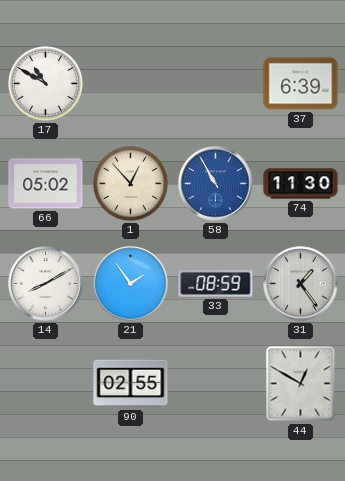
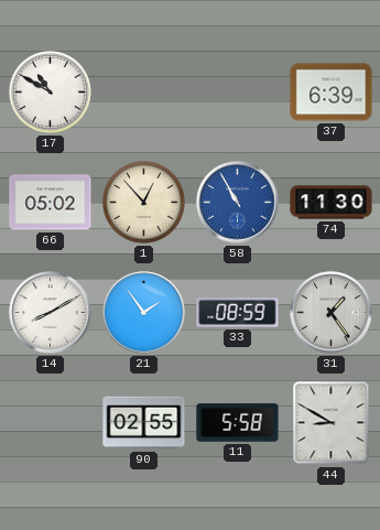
11: none -> 5:58 (238, 423)
44: 12:50 -> 8:50 (332, 423)
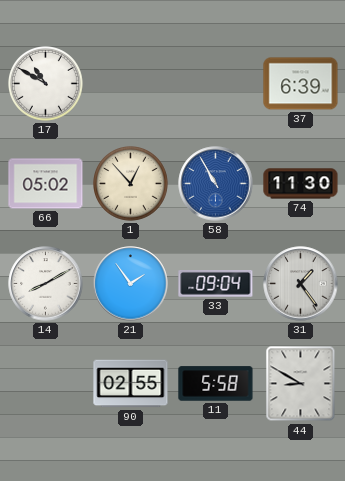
33: 08:59 -> 09:04 (216, 284)
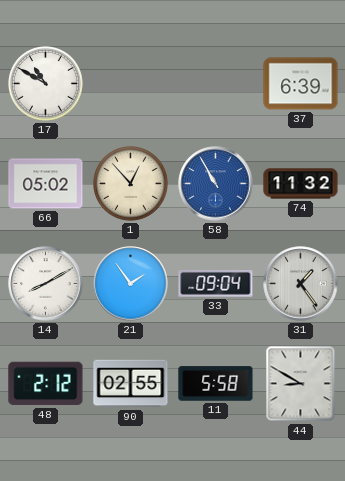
74: 11:30 -> 11:32 (301, 184)
48: none -> 2:12 (46, 384)
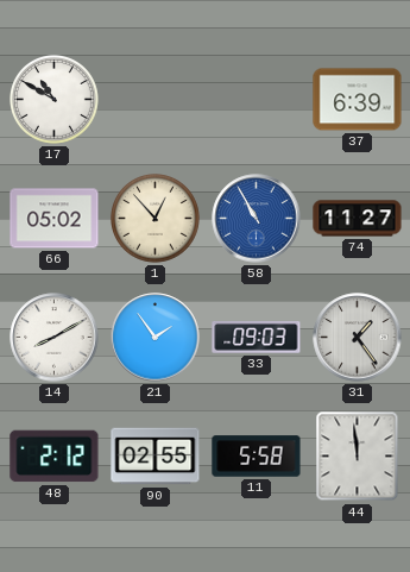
74: 11:32 -> 11:27 (358, 219)
33: 09:04 -> 09:03 (257, 338)
44: 8:50 -> 11:59 (358, 457)
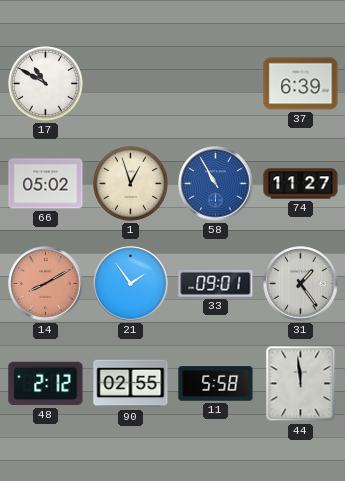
1: 12:53 -> 12:57 (131, 184)
14 dial: white -> salmon (46, 284)
33: 09:03 -> 09:01 (216, 284)
